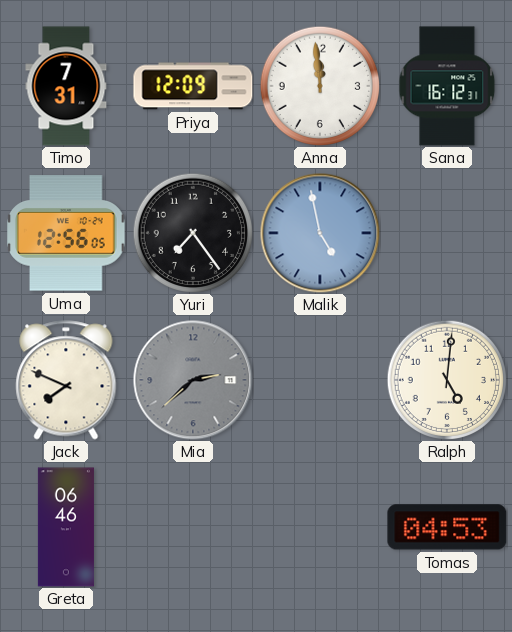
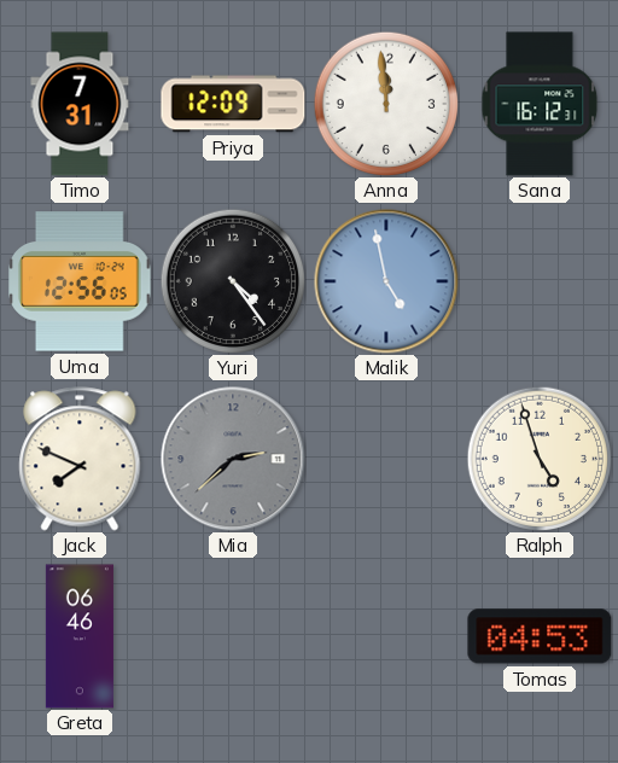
Yuri: 7:24 -> 4:24 (232, 280)
Ralph: 5:01 -> 4:57 (538, 458)
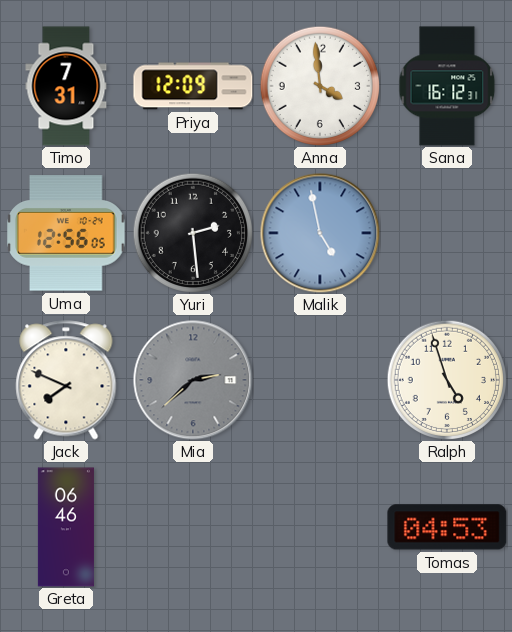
Anna: 11:59 -> 3:59 (319, 85)
Yuri: 4:24 -> 2:29 (192, 232)
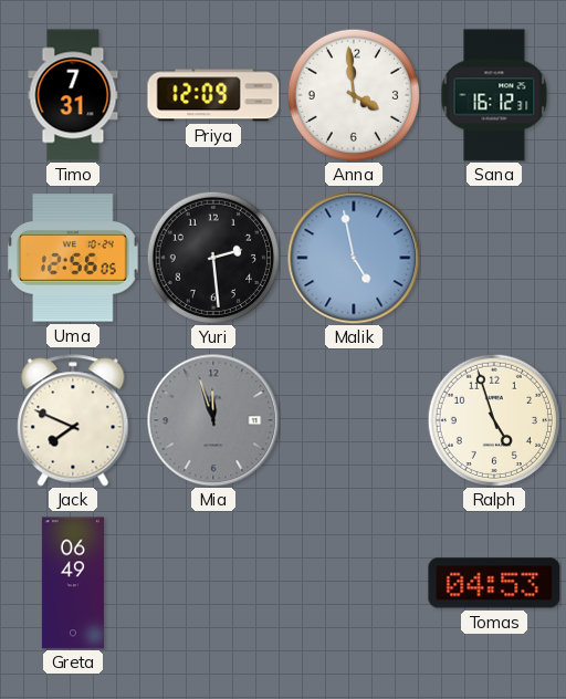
Mia: 2:38 -> 11:57 (213, 420)
Greta: 06:46 -> 06:49 (73, 583)
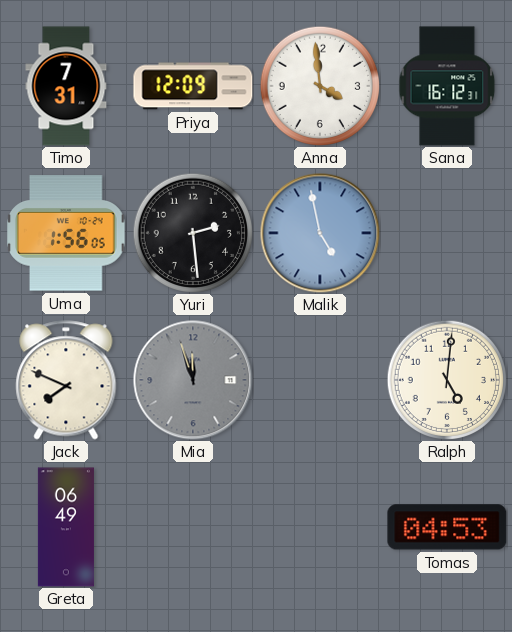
Uma: 12:56 -> 1:56 (66, 233)
Ralph: 4:57 -> 5:01 (446, 379)
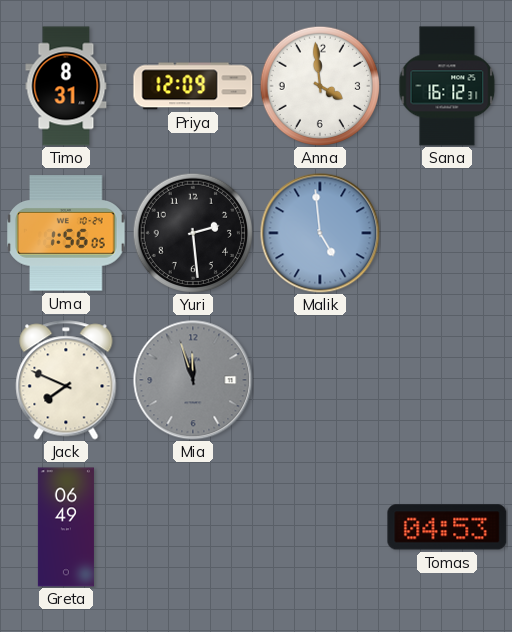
Timo: 7:31 -> 8:31 (66, 86)
Malik: 4:58 -> 4:59 (320, 233)
Ralph: 5:01 -> none (446, 379)
